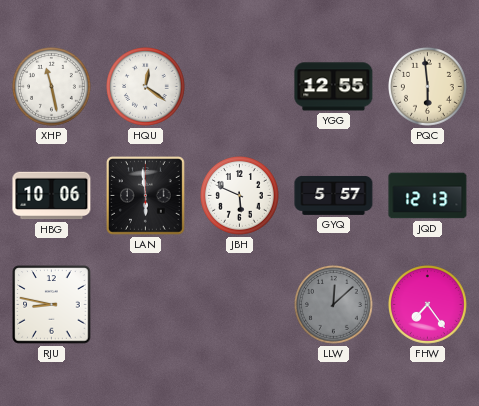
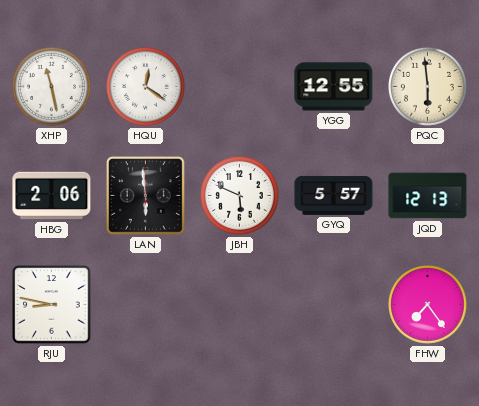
HBG: 10:06 -> 2:06 (52, 196)
LLW: 12:08 -> none (334, 305)
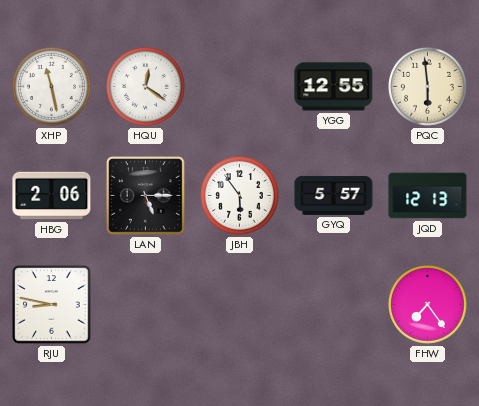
LAN: 5:59 -> 5:15 (146, 196)
JBH: 5:49 -> 5:54 (240, 196)
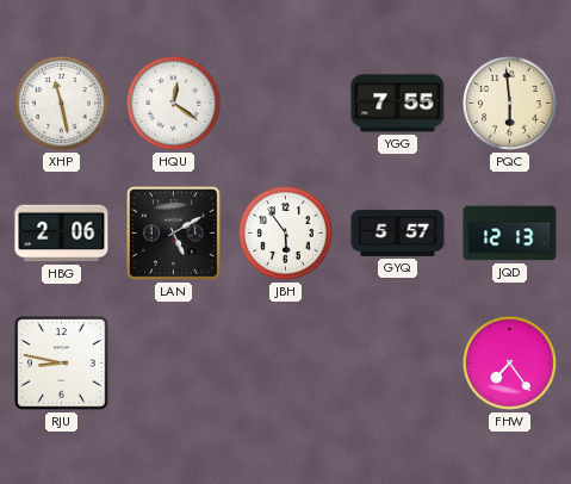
YGG: 12:55 -> 7:55 (398, 104)
LAN: 5:15 -> 5:10 (174, 234)
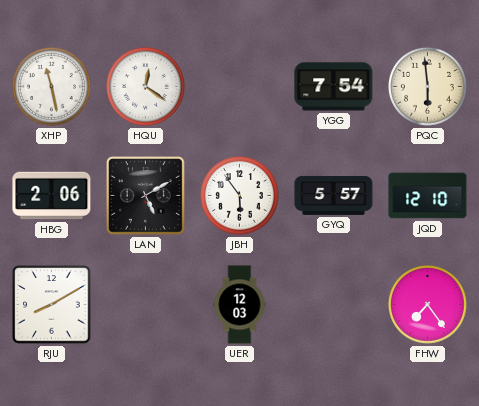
YGG: 7:55 -> 7:54 (334, 87)
JQD: 12:13 -> 12:10 (428, 196)
RJU: 8:47 -> 8:10 (52, 305)
UER: none -> 12:03 (240, 305)
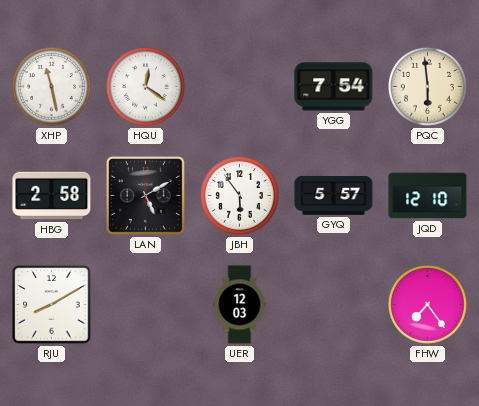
HBG: 2:06 -> 2:58 (52, 196)
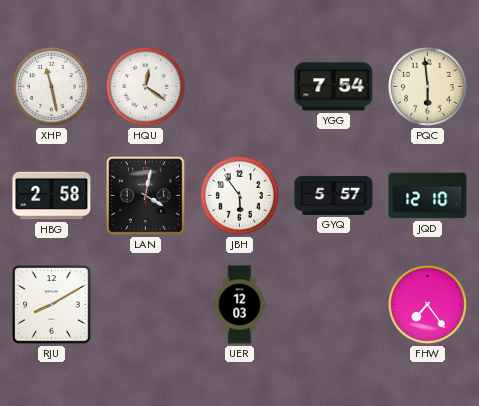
LAN: 5:10 -> 4:02 (146, 196)
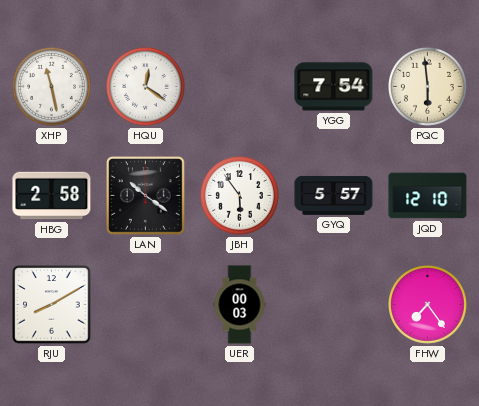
LAN: 4:02 -> 10:21 (146, 196)
UER: 12:03 -> 00:03 (240, 305)
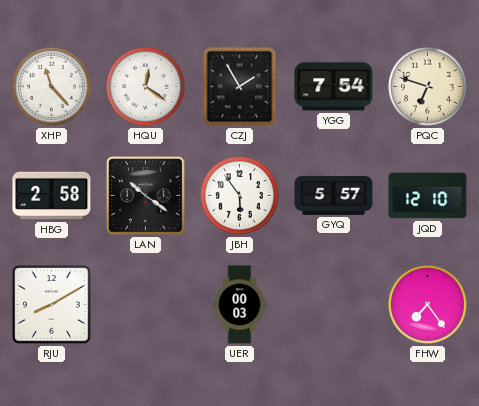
XHP: 11:28 -> 11:23 (52, 87)
CZJ: none -> 1:55 (240, 87)
PQC: 5:59 -> 6:48 (428, 87)
